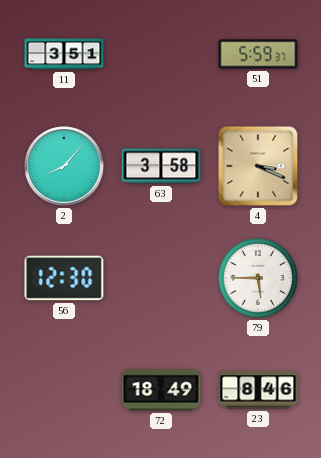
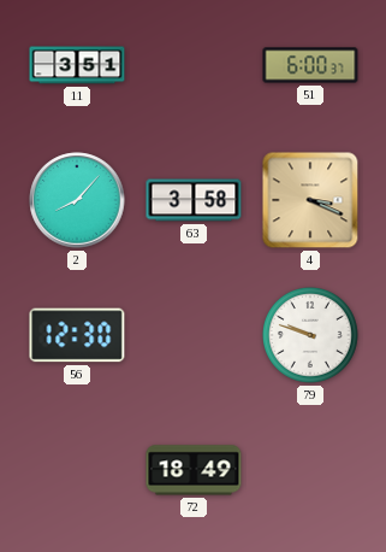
51: 5:59 -> 6:00 (310, 65)
79: 5:45 -> 9:48 (311, 336)
23: 8:46 -> none (258, 390)
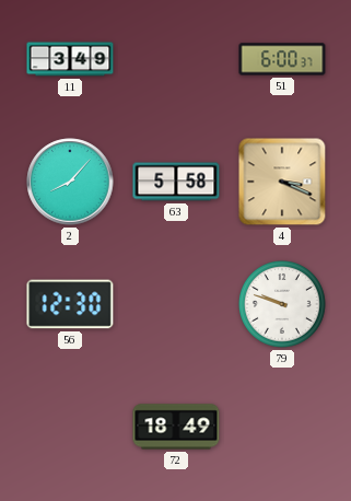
11: 3:51 -> 3:49 (70, 59)
63: 3:58 -> 5:58 (176, 182)
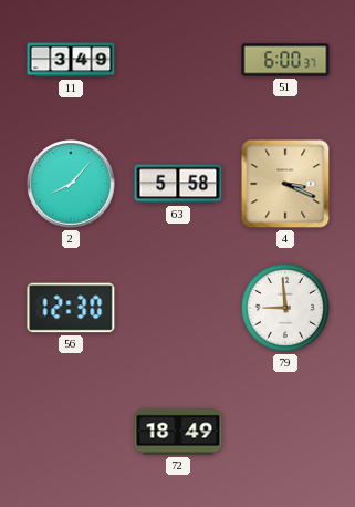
79: 9:48 -> 8:59 (286, 309)
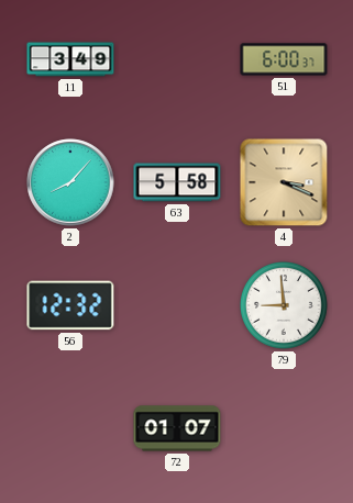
56: 12:30 -> 12:32 (70, 305)
72: 18:49 -> 01:07 (177, 428)
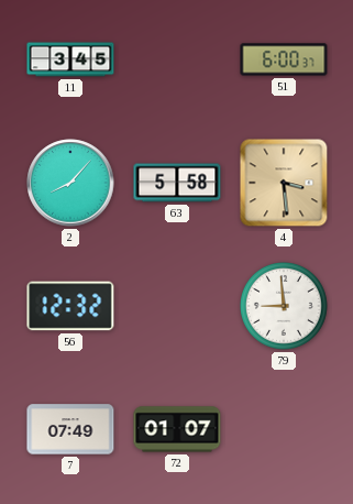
11: 3:49 -> 3:45 (70, 59)
4: 3:19 -> 3:29 (284, 183)
7: none -> 07:49 (70, 429)
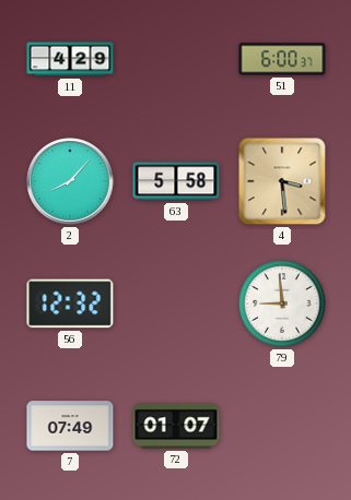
11: 3:45 -> 4:29 (70, 59)
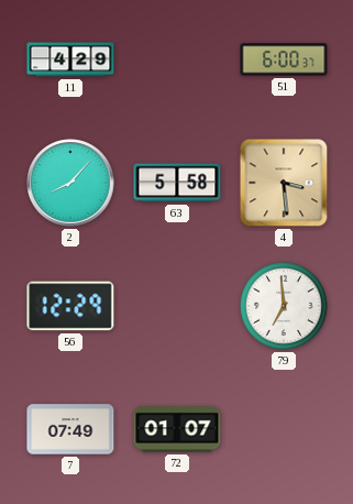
56: 12:32 -> 12:29 (70, 306)
79: 8:59 -> 6:59 (285, 307)
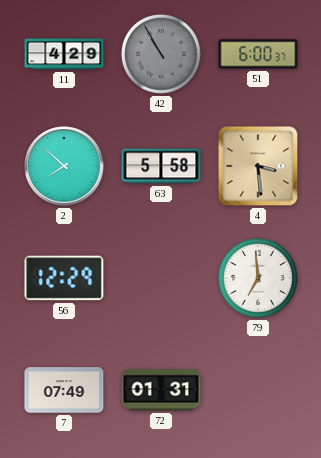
42: none -> 10:55 (162, 55)
2: 8:07 -> 7:52 (64, 166)
72: 01:07 -> 01:31 (161, 390)
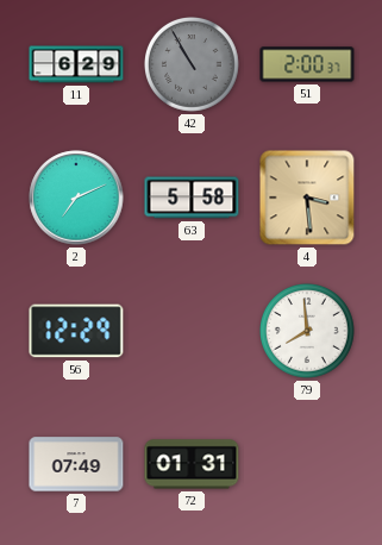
11: 4:29 -> 6:29 (76, 64)
51: 6:00 -> 2:00 (307, 64)
2: 7:52 -> 7:11 (76, 198)
79: 6:59 -> 7:59 (308, 332)
